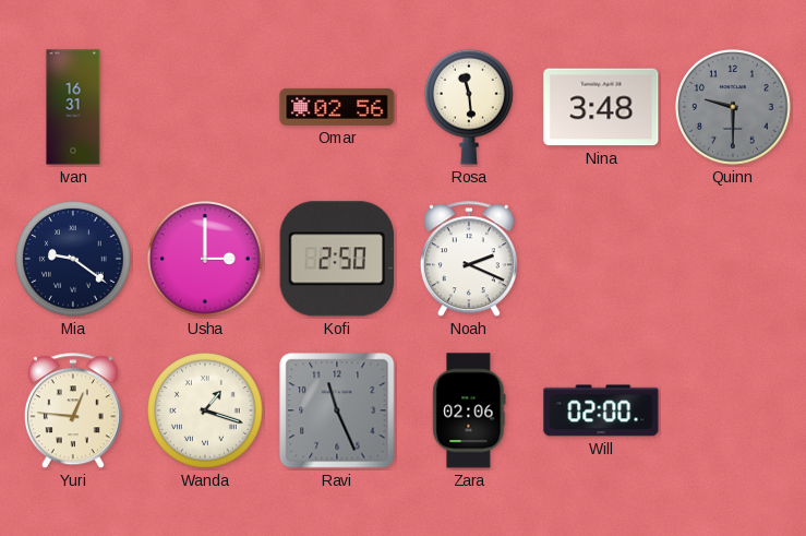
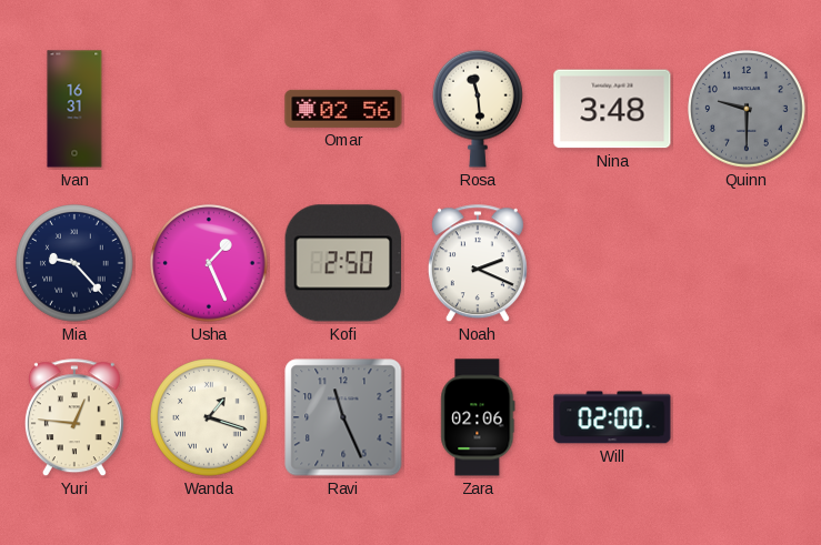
Mia: 9:21 -> 9:23 (74, 263)
Usha: 3:00 -> 1:26 (209, 263)
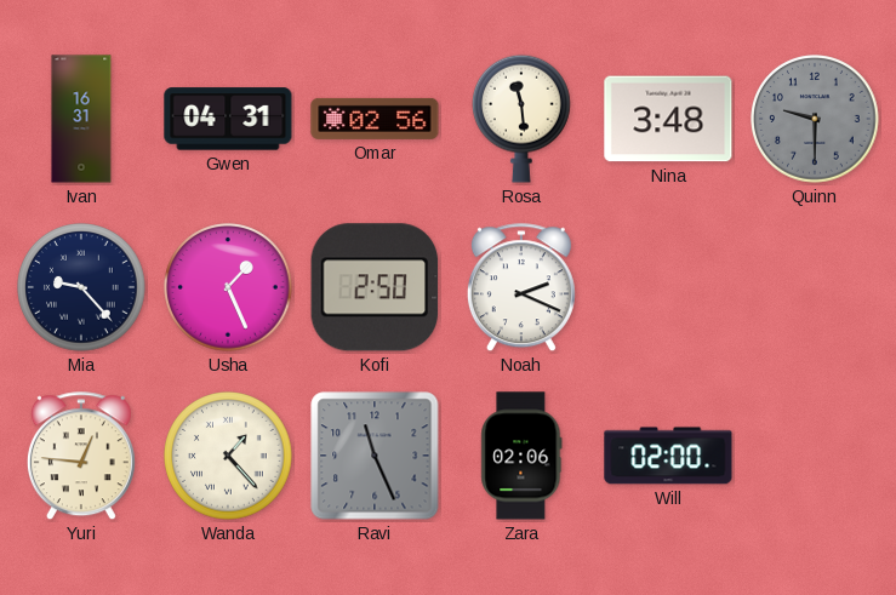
Gwen: none -> 04:31 (228, 119)
Wanda: 1:18 -> 1:23 (228, 456)
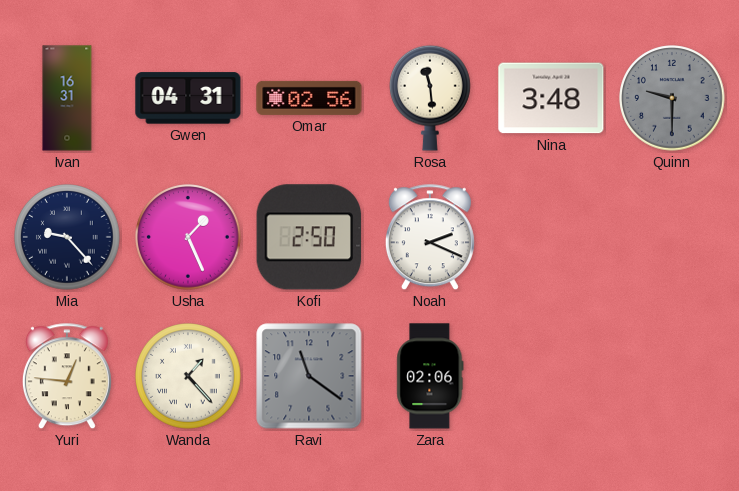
Ravi: 11:26 -> 11:21 (309, 376)
Will: 02:00 -> none (668, 456)
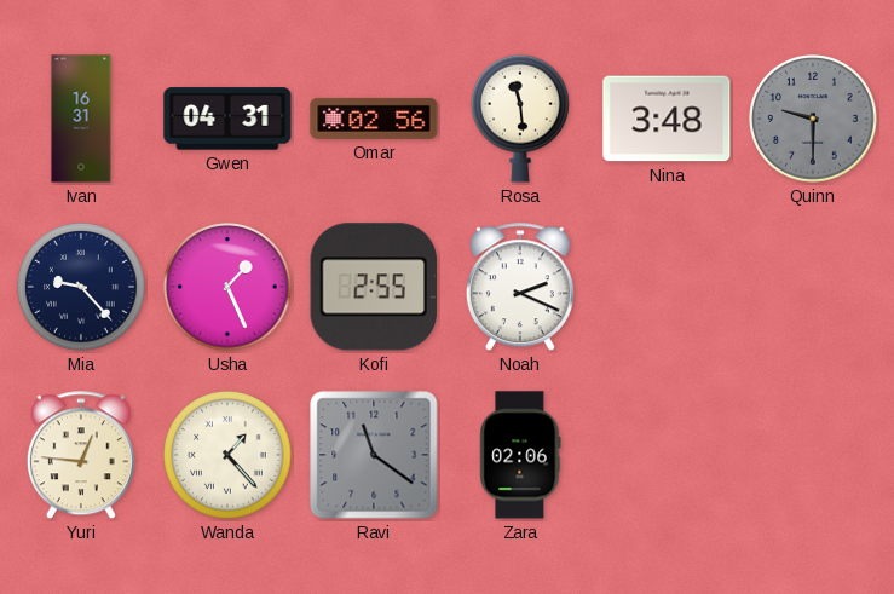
Kofi: 2:50 -> 2:55 (374, 287)
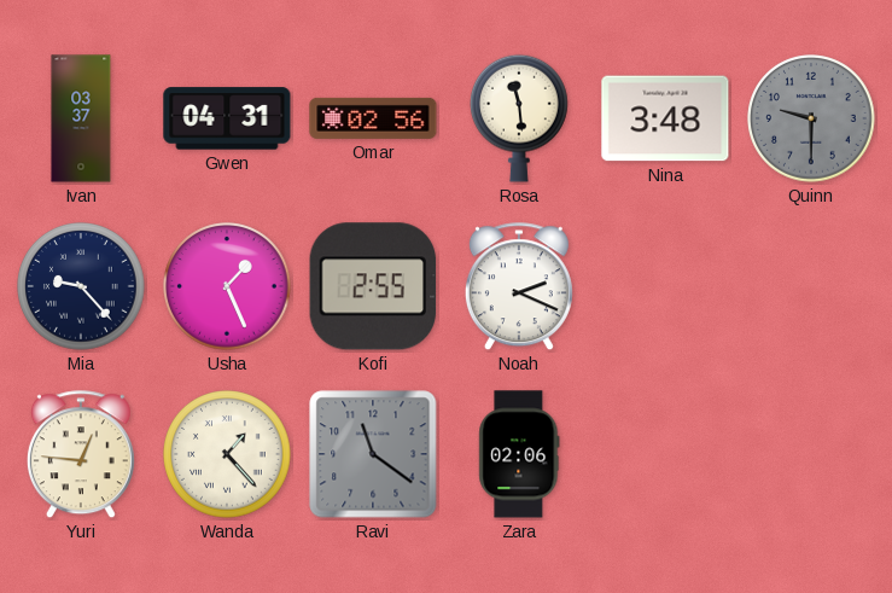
Ivan: 16:31 -> 03:37 (81, 118)
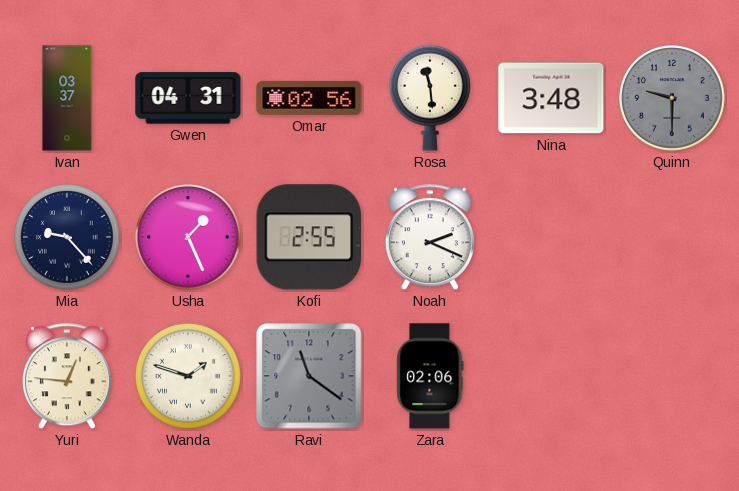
Wanda: 1:23 -> 1:48 (188, 376)
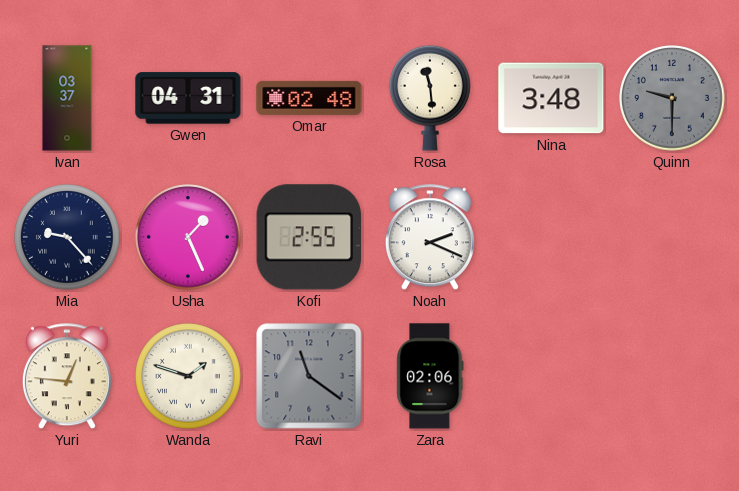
Omar: 02:56 -> 02:48 (309, 98)
